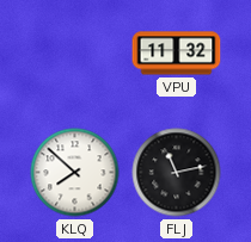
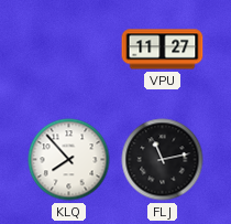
VPU: 11:32 -> 11:27 (163, 50)
KLQ: 7:52 -> 7:53 (69, 160)
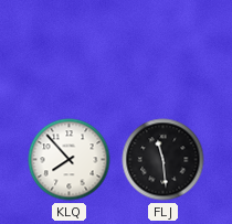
VPU: 11:27 -> none (163, 50)
FLJ: 11:13 -> 11:29 (164, 160)
